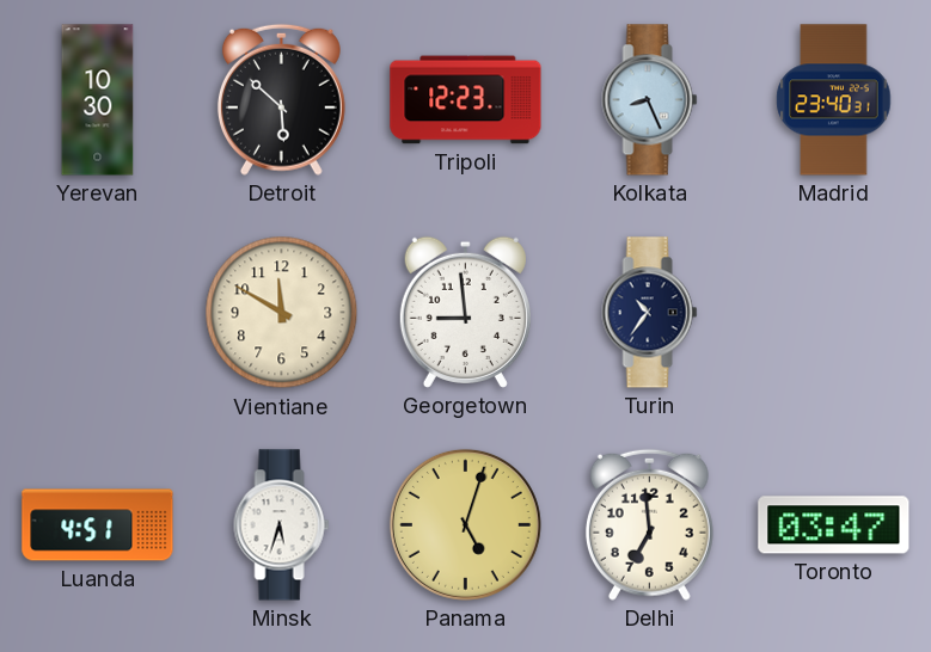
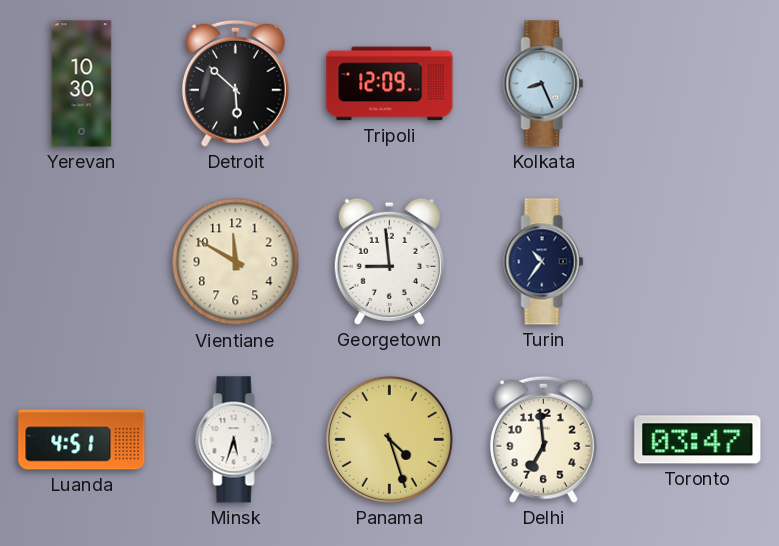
Tripoli: 12:23 -> 12:09 (390, 84)
Madrid: 23:40 -> none (834, 100)
Panama: 5:03 -> 4:27 (389, 439)
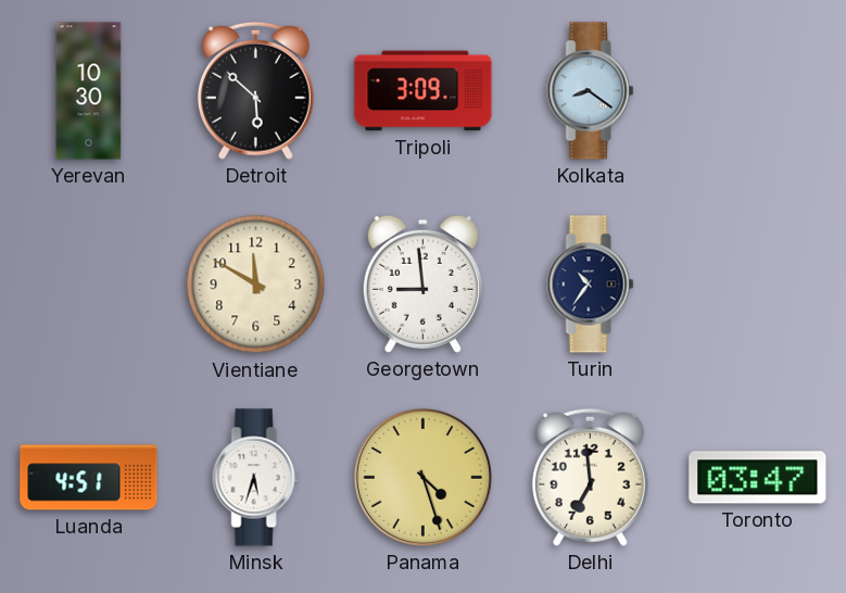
Tripoli: 12:09 -> 3:09 (424, 91)
Kolkata: 8:26 -> 8:21 (591, 91)
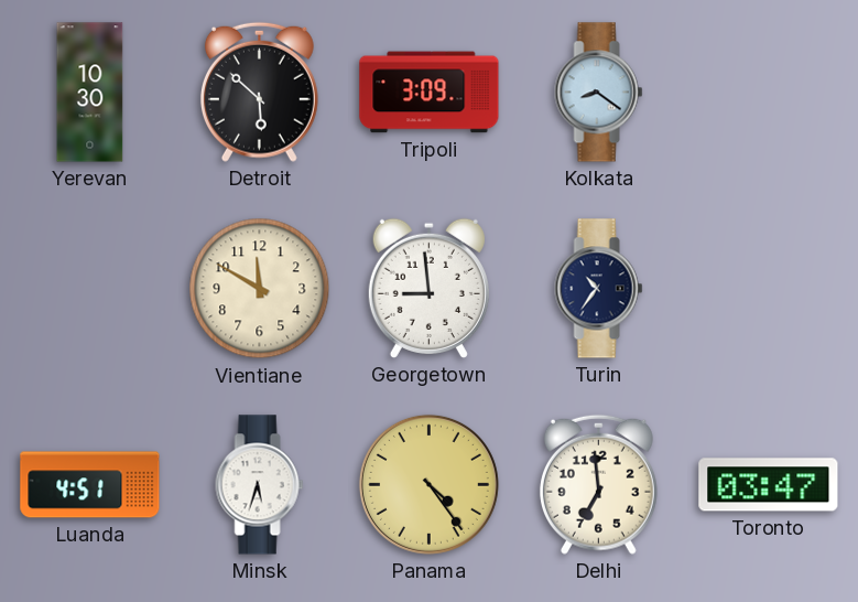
Panama: 4:27 -> 4:24 (428, 484)
